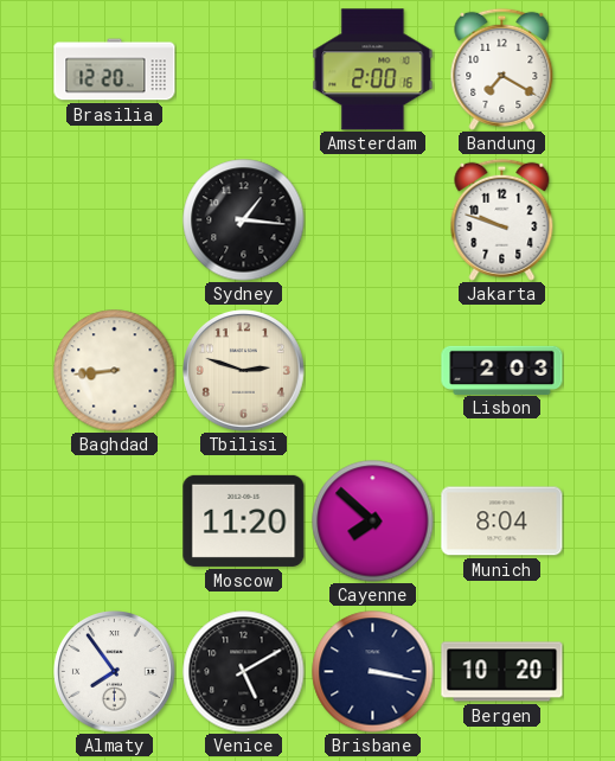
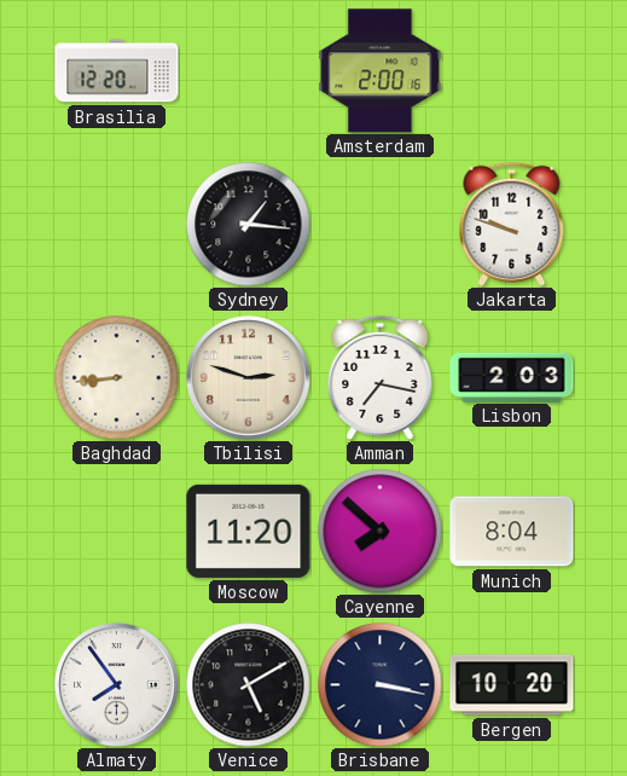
Bandung: 7:20 -> none (502, 69)
Amman: none -> 7:17 (381, 377)
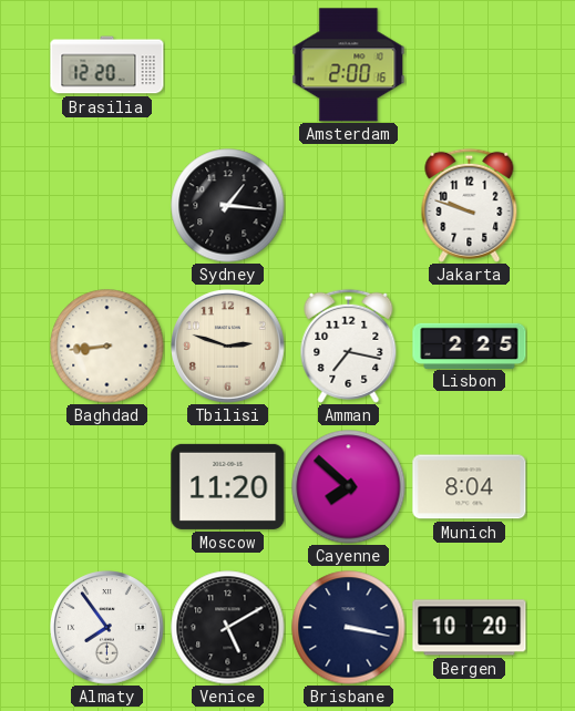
Lisbon: 2:03 -> 2:25 (470, 346)
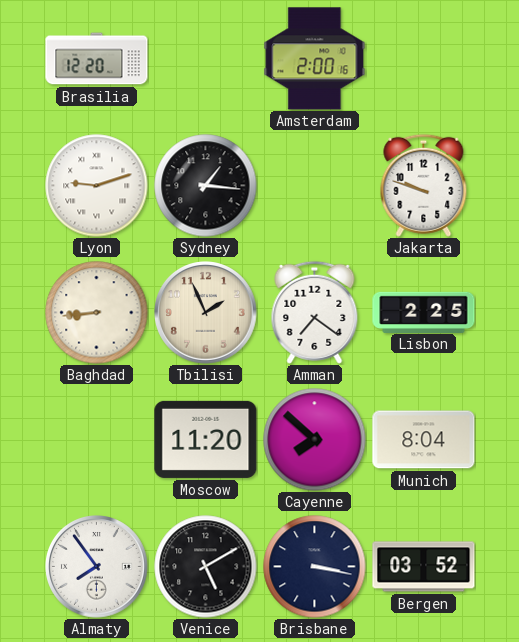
Lyon: none -> 9:12 (97, 186)
Tbilisi: 2:48 -> 1:56 (206, 313)
Amman: 7:17 -> 7:21 (315, 312)
Bergen: 10:20 -> 03:52 (424, 567)
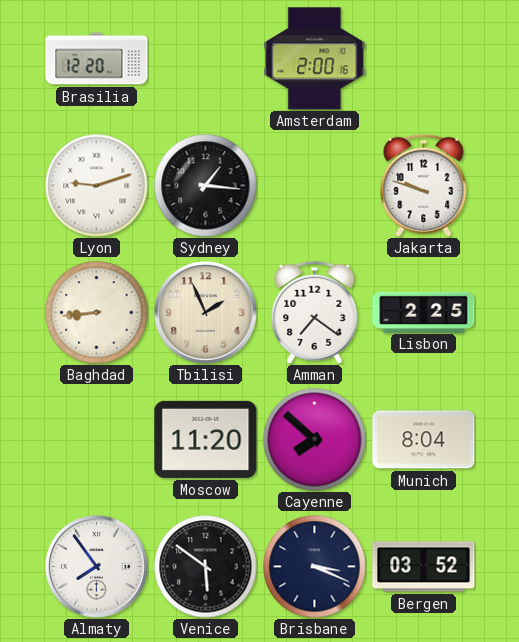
Venice: 5:10 -> 5:51 (206, 567)
Brisbane: 3:17 -> 3:19 (315, 567)
